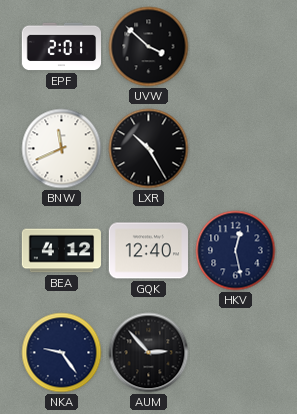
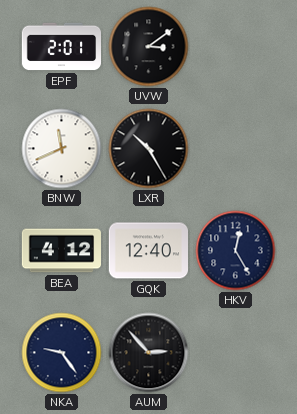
UVW: 3:52 -> 3:09 (149, 47)
HKV: 12:28 -> 12:25 (236, 251)
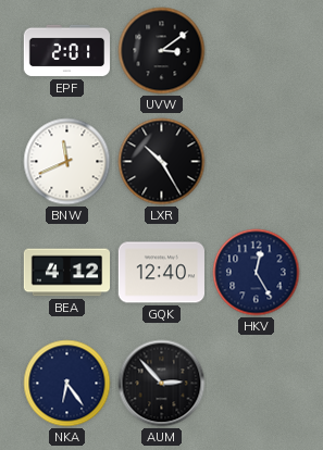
NKA: 9:24 -> 6:24 (67, 384)
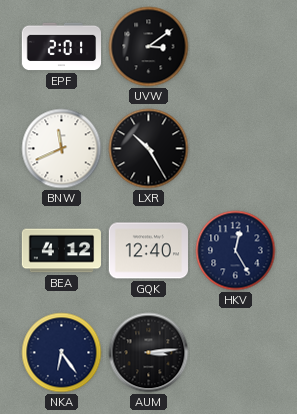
AUM: 2:53 -> 3:14 (149, 353)
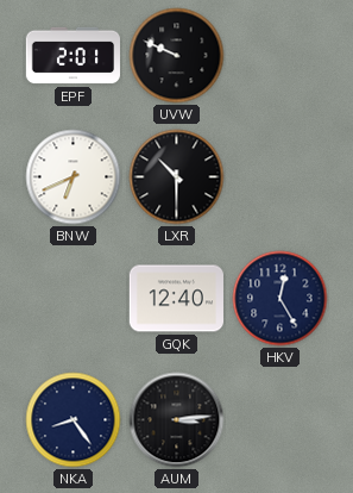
UVW: 3:09 -> 9:49 (177, 56)
BNW: 11:41 -> 6:41 (74, 177)
LXR: 10:25 -> 10:30 (177, 177)
BEA: 4:12 -> none (61, 251)
NKA: 6:24 -> 8:24 (74, 420)
